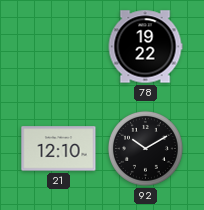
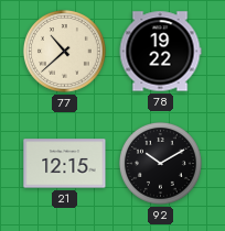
77: none -> 10:38 (64, 51)
21: 12:10 -> 12:15 (65, 164)
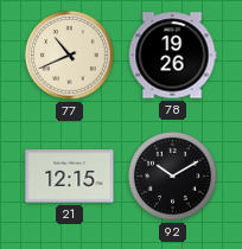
77: 10:38 -> 10:41 (69, 55)
78: 19:22 -> 19:26 (172, 56)
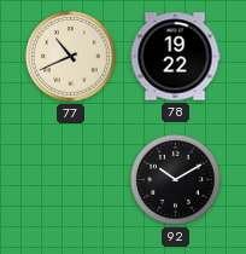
78: 19:26 -> 19:22 (175, 57)
21: 12:15 -> none (70, 177)
